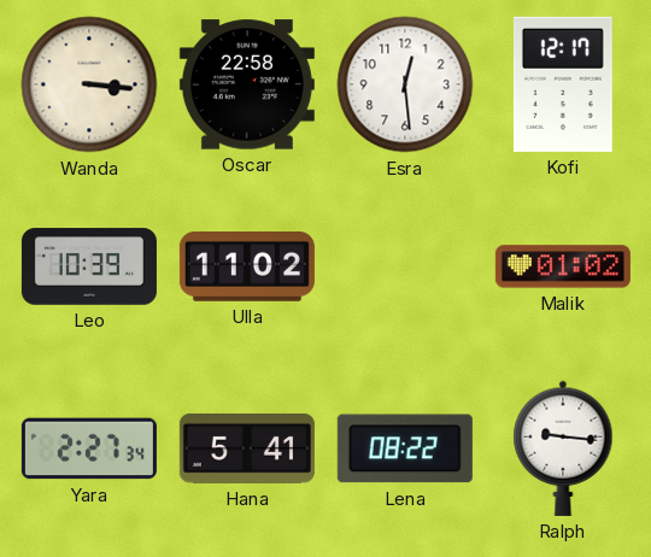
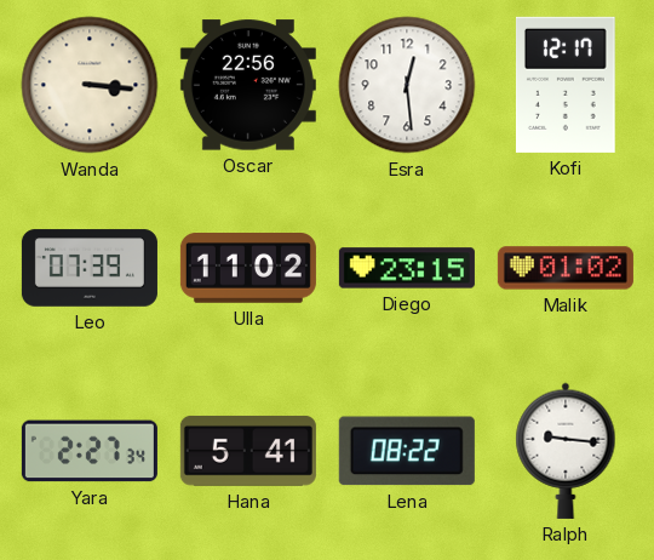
Oscar: 22:58 -> 22:56 (248, 85)
Leo: 10:39 -> 07:39 (90, 268)
Diego: none -> 23:15 (407, 268)
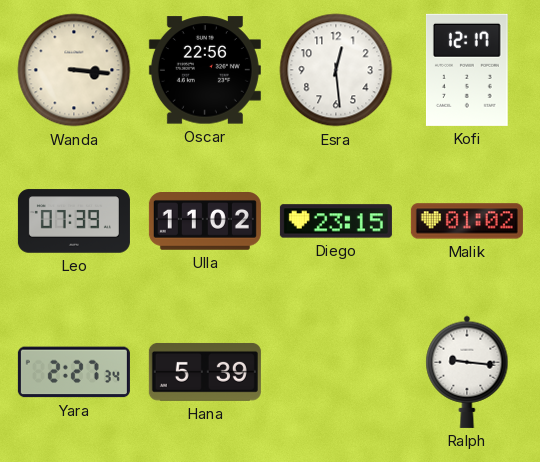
Hana: 5:41 -> 5:39 (205, 372)
Lena: 08:22 -> none (407, 451)
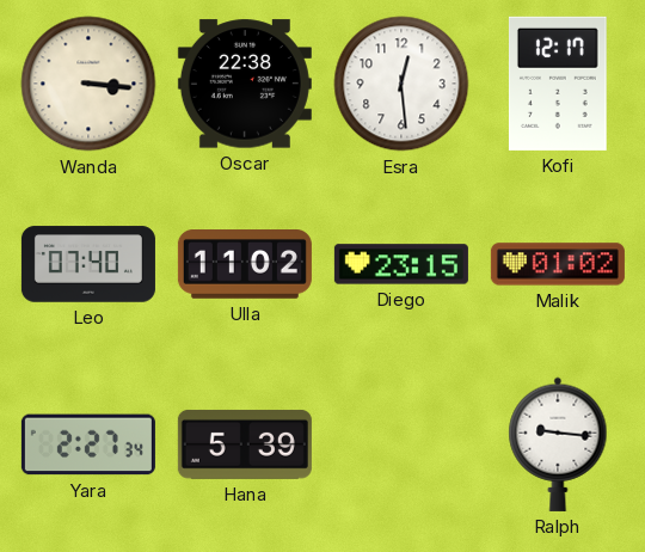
Oscar: 22:56 -> 22:38 (245, 84)
Leo: 07:39 -> 07:40 (88, 264)
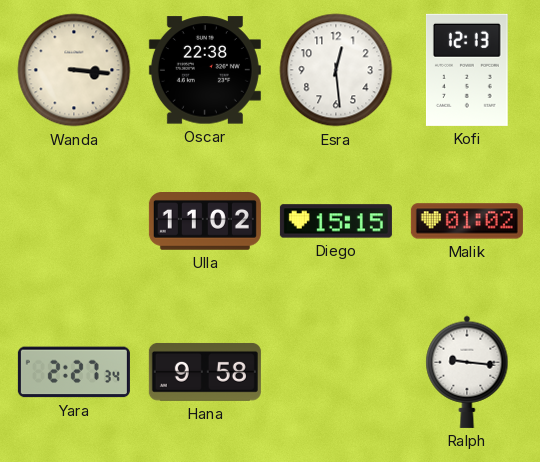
Kofi: 12:17 -> 12:13 (467, 70)
Leo: 07:40 -> none (88, 264)
Diego: 23:15 -> 15:15 (336, 221)
Hana: 5:39 -> 9:58 (205, 372)
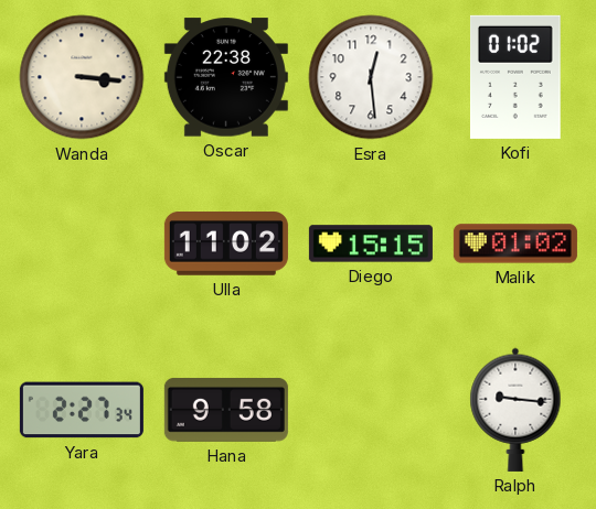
Kofi: 12:13 -> 01:02 (515, 77)
